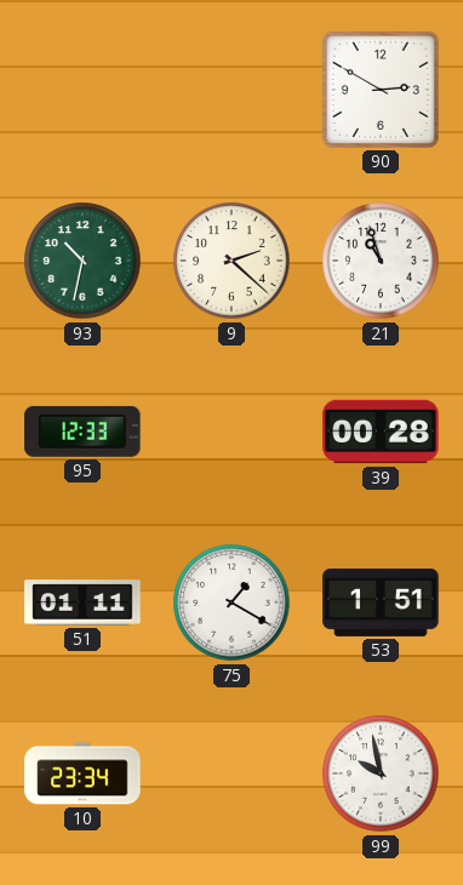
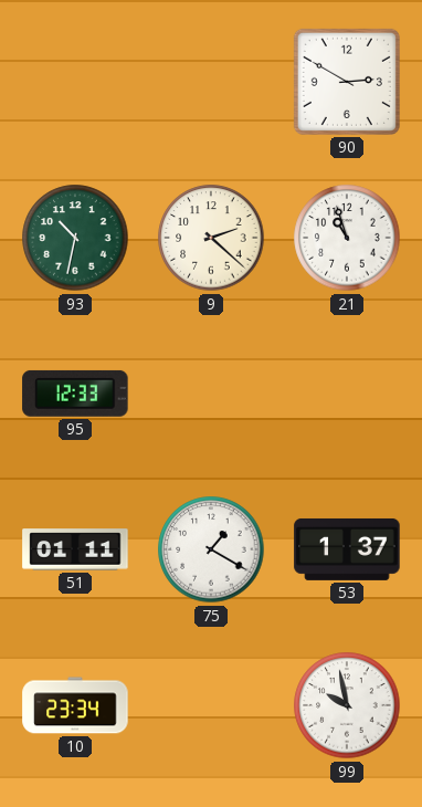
39: 00:28 -> none (381, 432)
53: 1:51 -> 1:37 (347, 549)
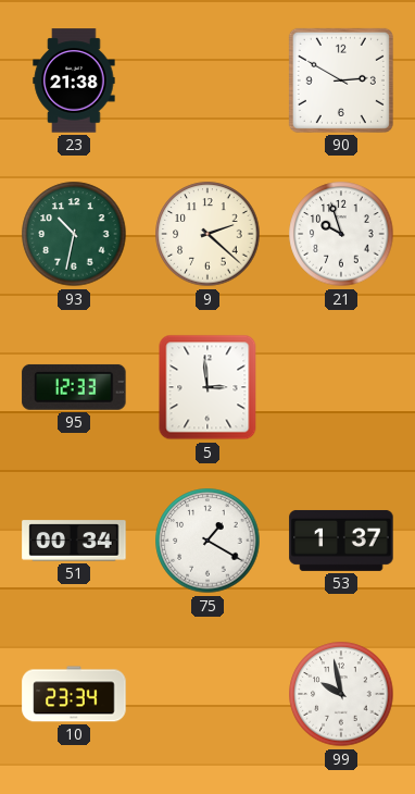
23: none -> 21:38 (74, 80)
21: 10:57 -> 9:57 (341, 234)
5: none -> 2:59 (207, 387)
51: 01:11 -> 00:34 (74, 541)
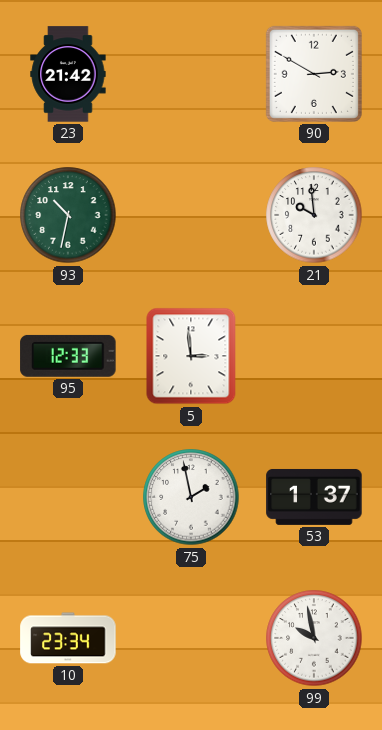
23: 21:38 -> 21:42 (68, 74)
9: 2:22 -> none (207, 234)
21: 9:57 -> 9:59 (314, 215)
51: 00:34 -> none (74, 541)
75: 1:20 -> 1:58 (191, 497)
